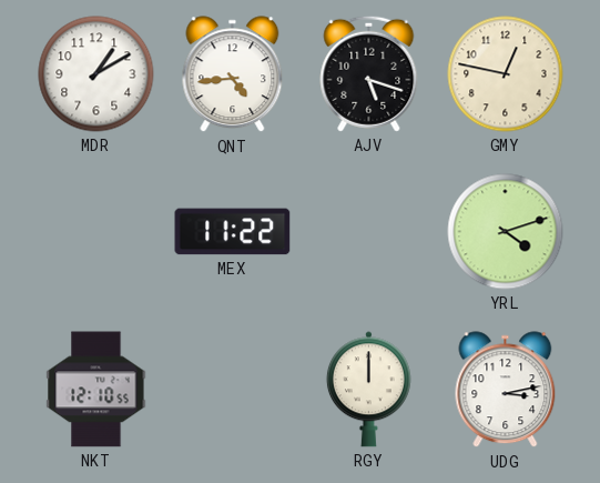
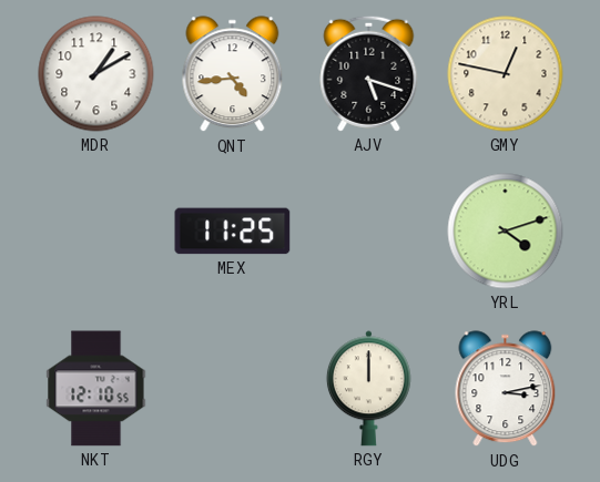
MEX: 11:22 -> 11:25 (233, 232)
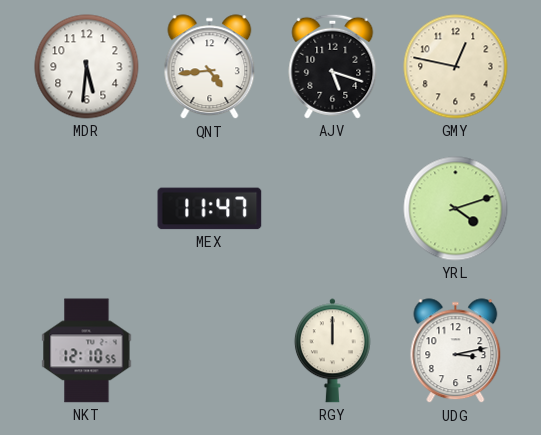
MDR: 1:10 -> 5:31 (87, 67)
MEX: 11:25 -> 11:47 (210, 209)
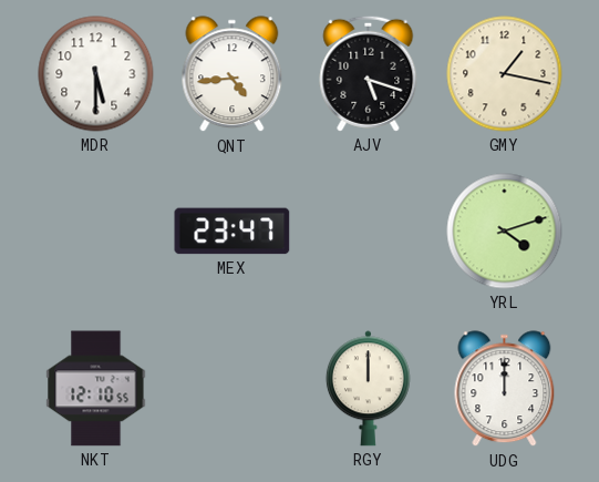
MDR: 5:31 -> 5:30 (96, 74)
GMY: 12:47 -> 1:17 (505, 74)
MEX: 11:47 -> 23:47 (233, 232)
UDG: 3:13 -> 12:00 (505, 389)
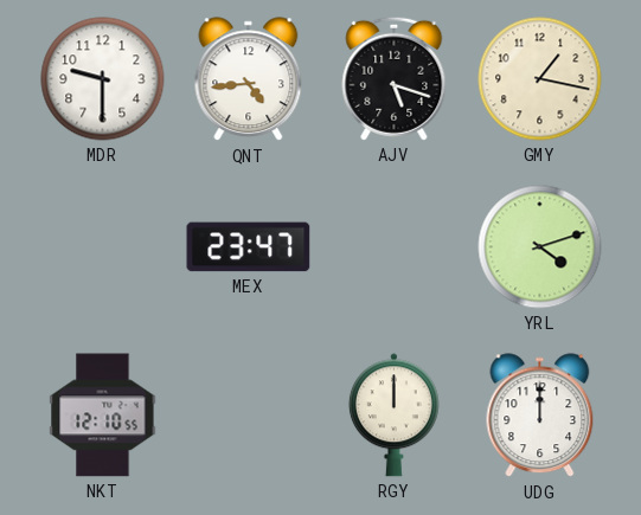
MDR: 5:30 -> 9:30 (103, 79)
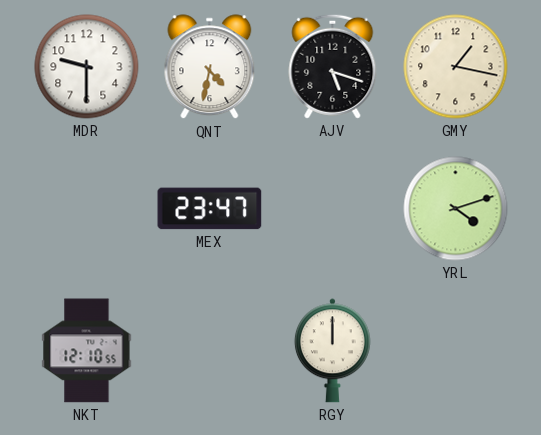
QNT: 4:44 -> 4:32 (210, 67)
UDG: 12:00 -> none (540, 416)
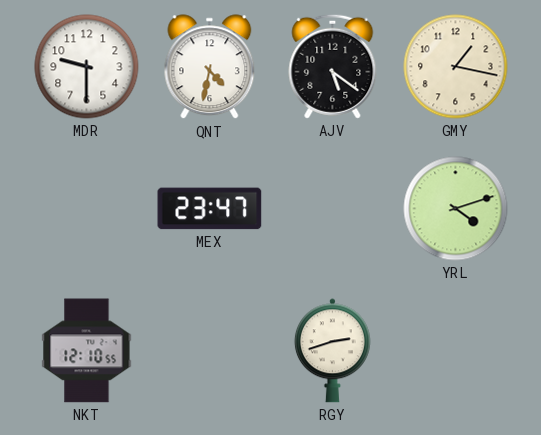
AJV: 5:18 -> 5:21 (333, 66)
RGY: 12:00 -> 2:42 (332, 351)
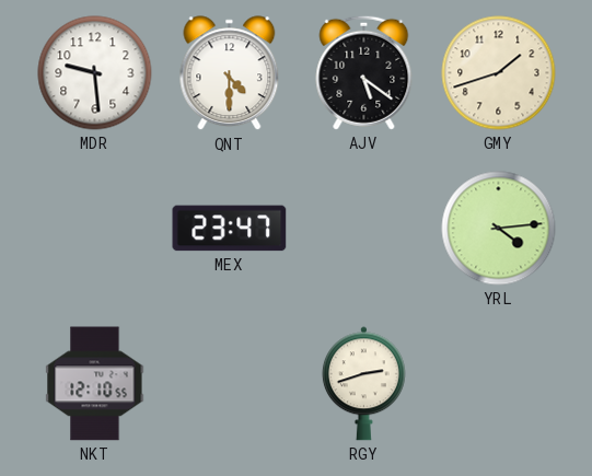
MDR: 9:30 -> 9:29 (95, 73)
QNT: 4:32 -> 4:30 (230, 73)
GMY: 1:17 -> 1:42 (499, 73)
YRL: 4:12 -> 4:14 (499, 229)
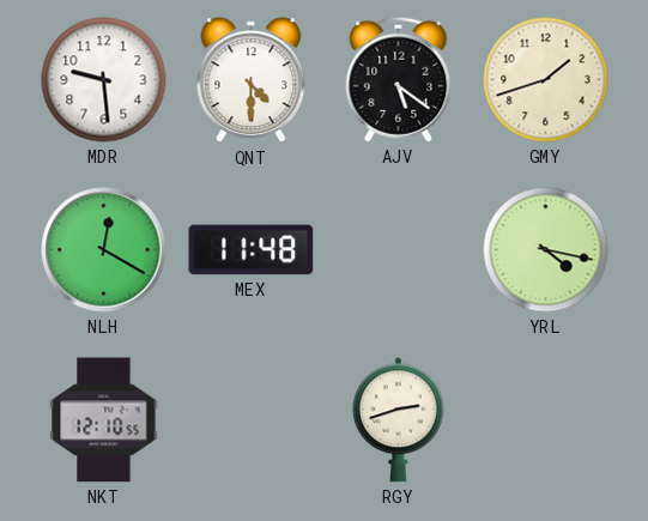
NLH: none -> 12:20 (104, 250)
MEX: 23:47 -> 11:48 (252, 250)
YRL: 4:14 -> 4:17 (546, 250)
